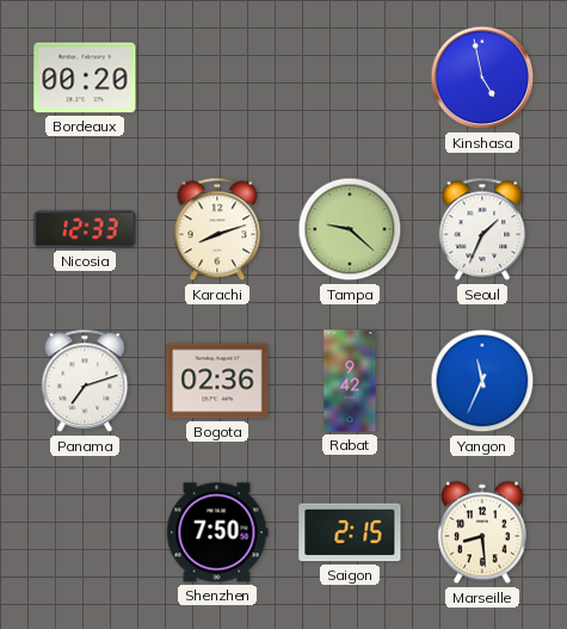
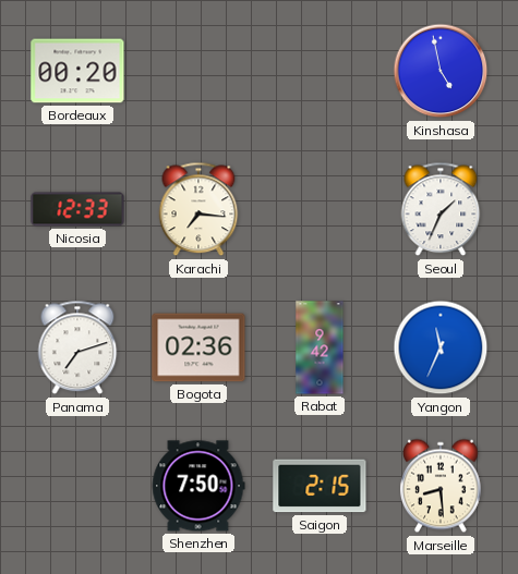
Karachi: 8:12 -> 7:16 (198, 209)
Tampa: 9:22 -> none (350, 229)
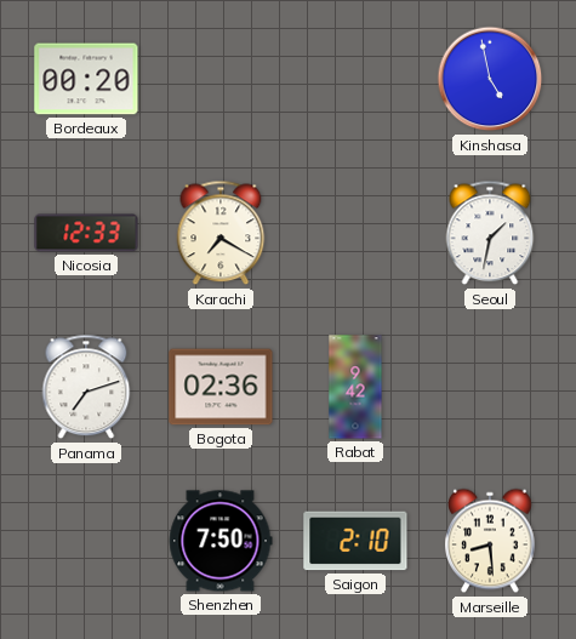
Karachi: 7:16 -> 7:20 (221, 233)
Seoul: 1:34 -> 1:32 (490, 233)
Yangon: 11:34 -> none (441, 347)
Saigon: 2:15 -> 2:10 (355, 541)
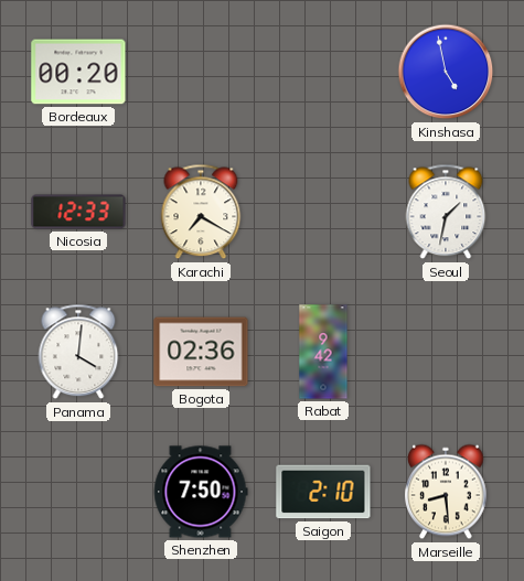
Panama: 7:12 -> 4:01 (78, 352)
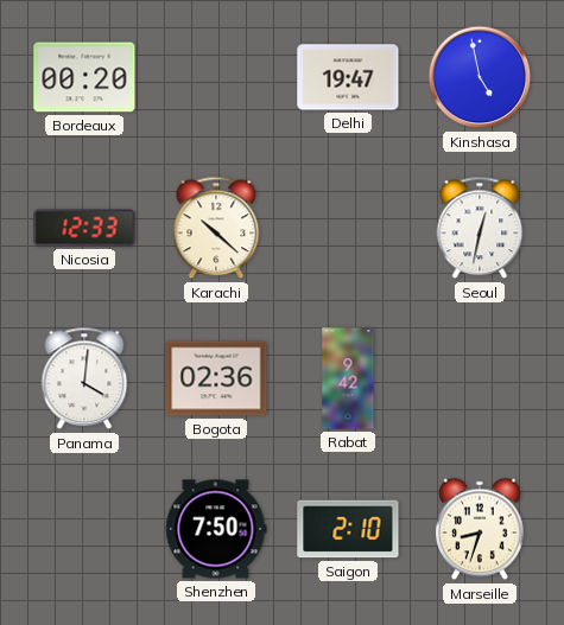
Delhi: none -> 19:47 (348, 77)
Karachi: 7:20 -> 10:22 (216, 228)
Seoul: 1:32 -> 12:32 (480, 228)
Marseille: 8:29 -> 8:33 (481, 529)
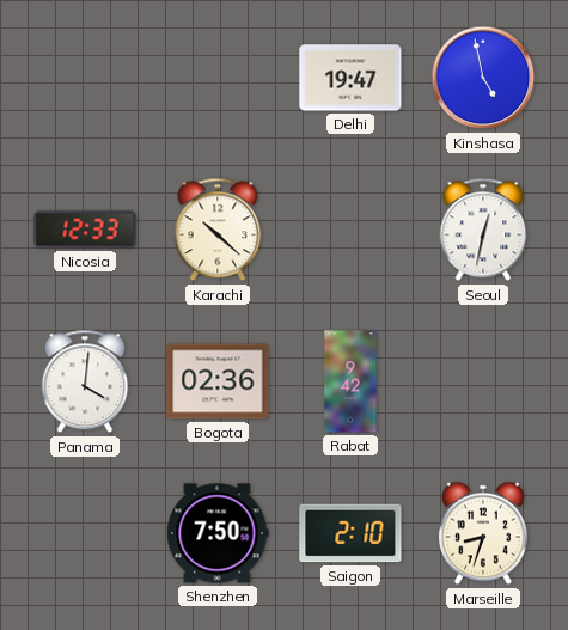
Bordeaux: 00:20 -> none (84, 77)
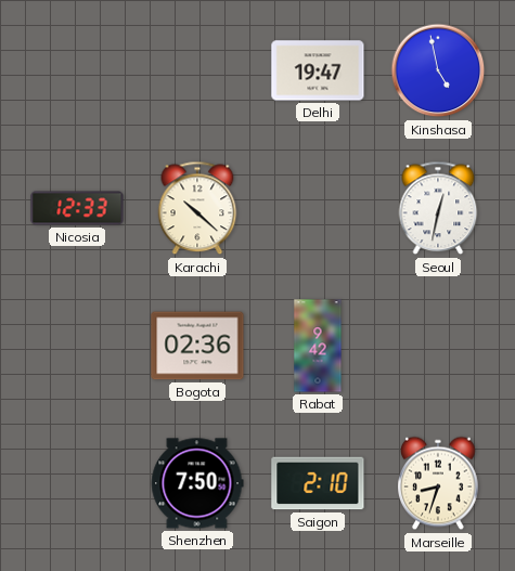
Panama: 4:01 -> none (85, 381)
